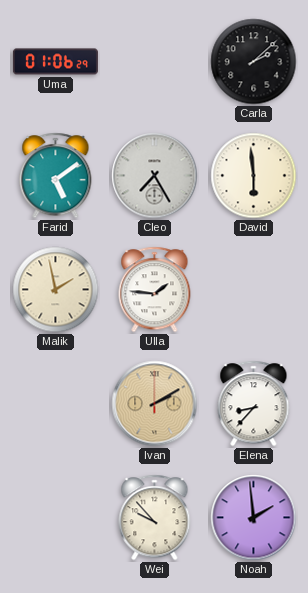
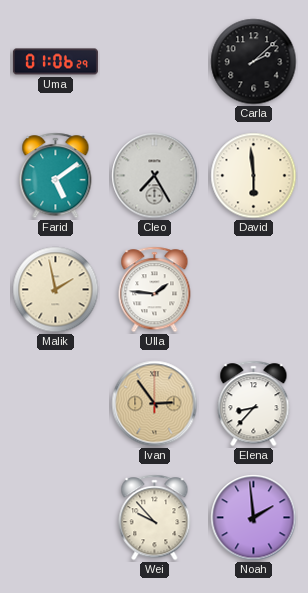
Ivan: 2:10 -> 2:54 (155, 404)
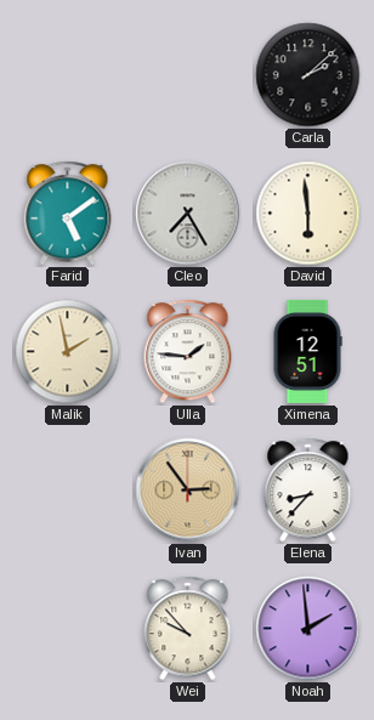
Uma: 01:06 -> none (55, 62)
Ximena: none -> 12:51 (307, 351)
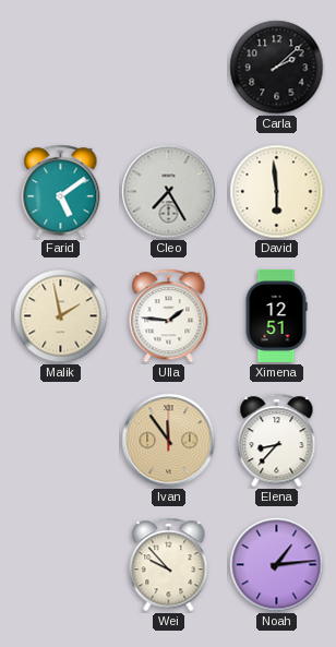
Ivan: 2:54 -> 11:54 (169, 441)
Noah: 1:59 -> 1:14 (277, 565)
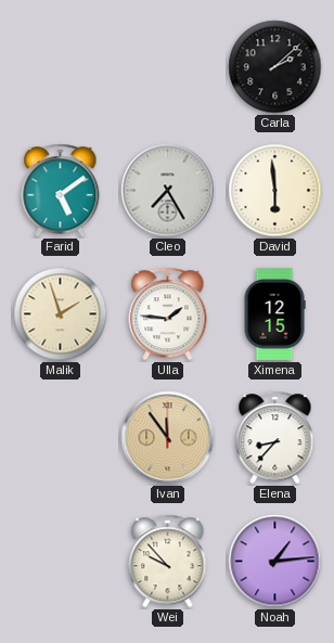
Malik: 1:58 -> 1:57 (61, 314)
Ximena: 12:51 -> 12:15 (274, 313)
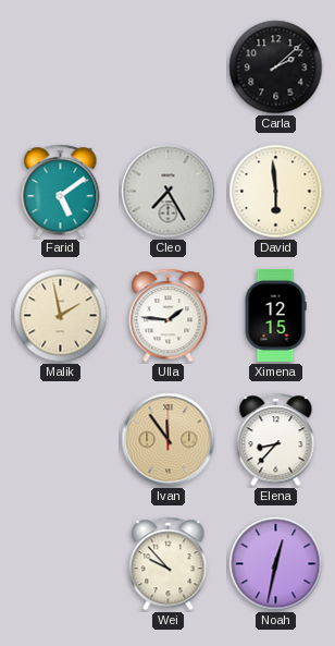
Malik: 1:57 -> 1:58 (61, 316)
Noah: 1:14 -> 12:32 (276, 564)
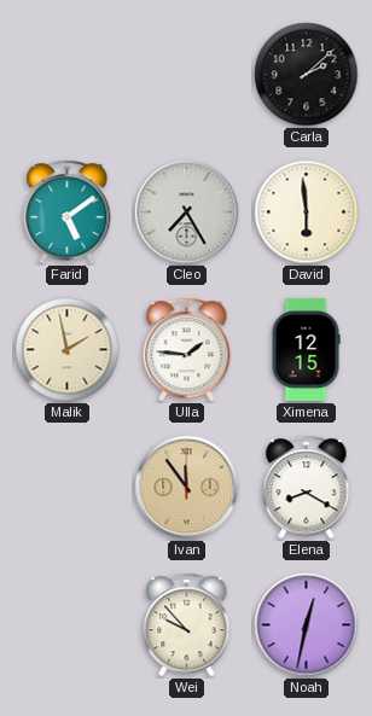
Elena: 8:37 -> 8:20 (307, 488)
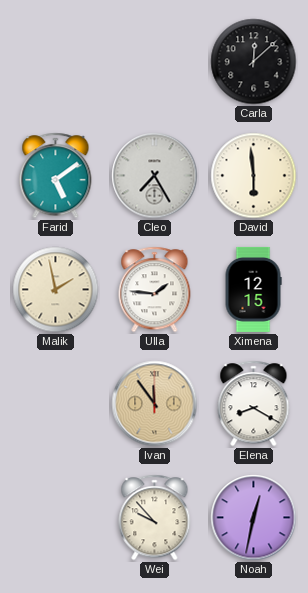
Carla: 2:08 -> 12:08 (254, 62)
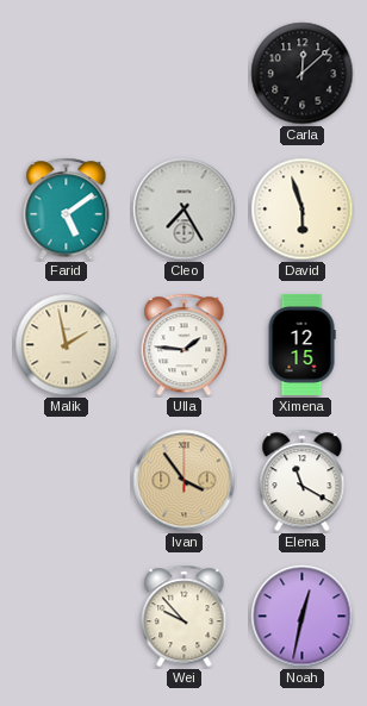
David: 5:59 -> 5:57 (303, 210)
Ivan: 11:54 -> 3:54 (185, 481)
Elena: 8:20 -> 11:20 (303, 481)
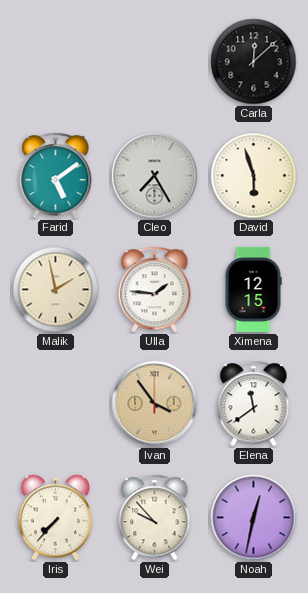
Elena: 11:20 -> 11:39 (254, 404)
Iris: none -> 7:37 (55, 518)
